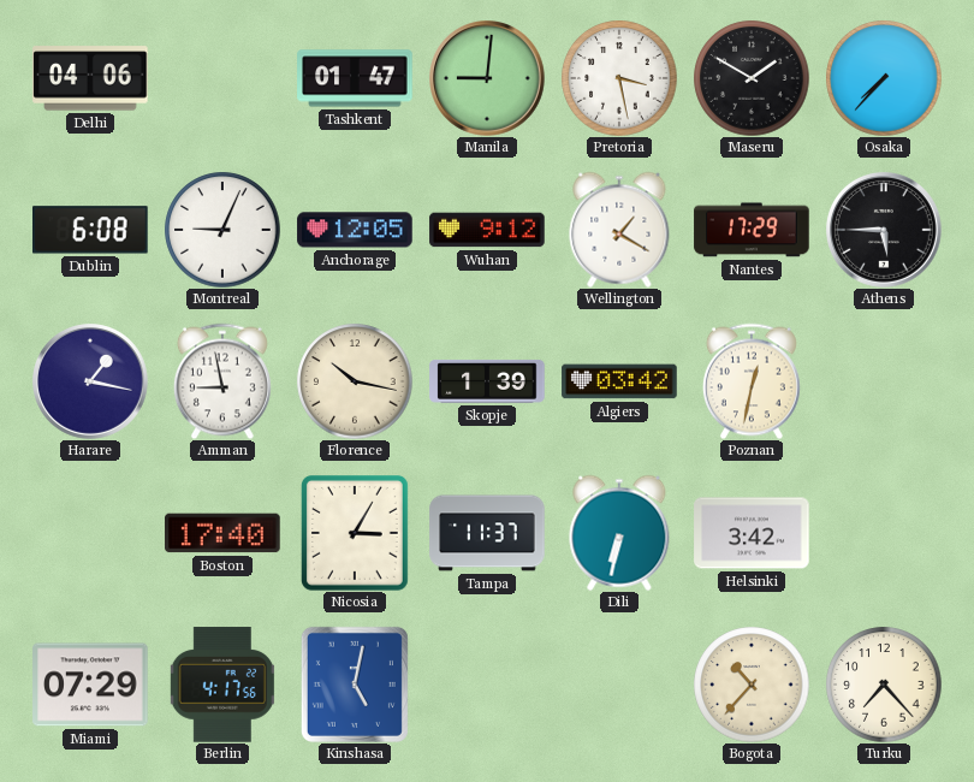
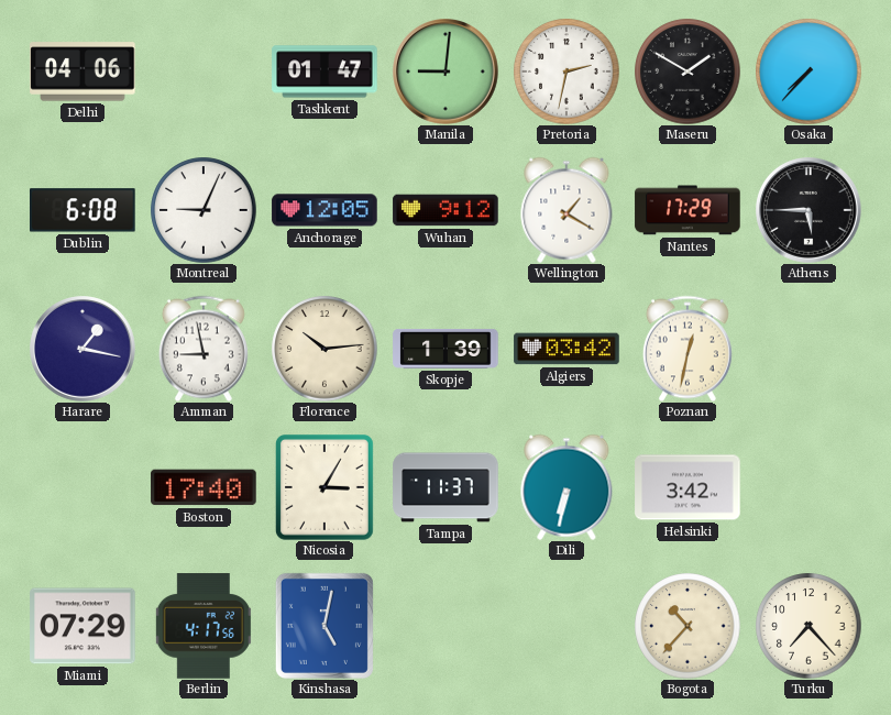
Pretoria: 3:28 -> 2:32 (566, 71)
Florence: 10:17 -> 10:14 (324, 349)
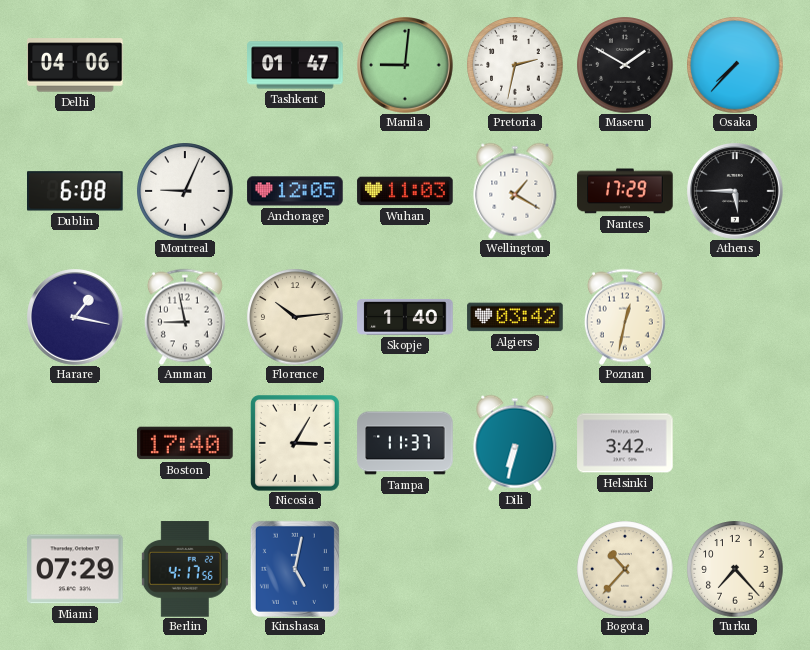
Wuhan: 9:12 -> 11:03 (405, 191)
Skopje: 1:39 -> 1:40 (405, 317)
